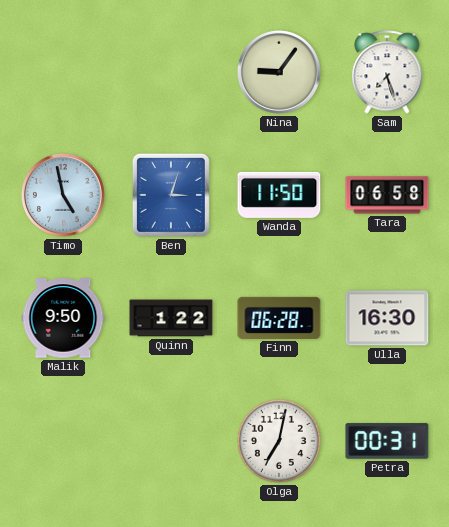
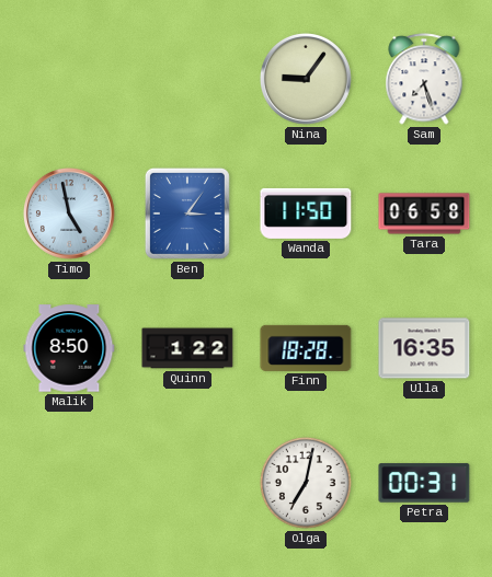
Ben: 3:03 -> 3:06 (187, 214)
Malik: 9:50 -> 8:50 (69, 348)
Finn: 06:28 -> 18:28 (306, 348)
Ulla: 16:30 -> 16:35 (424, 348)
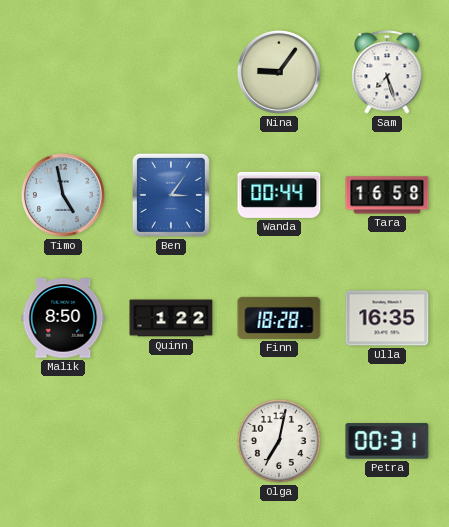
Wanda: 11:50 -> 00:44 (279, 195)
Tara: 06:58 -> 16:58 (387, 195)
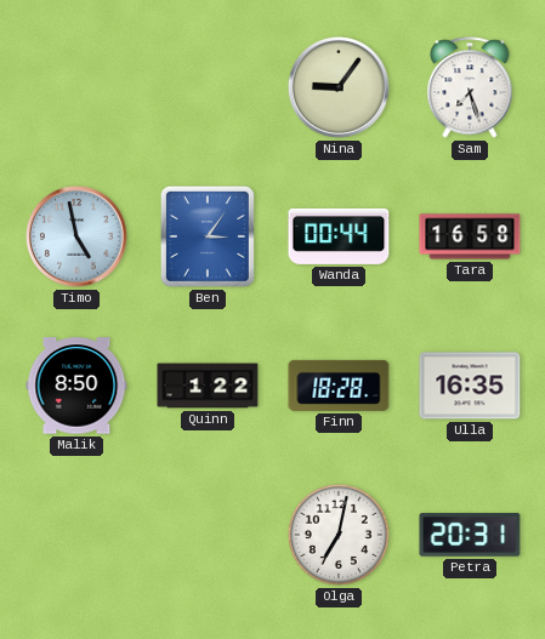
Petra: 00:31 -> 20:31 (470, 535)
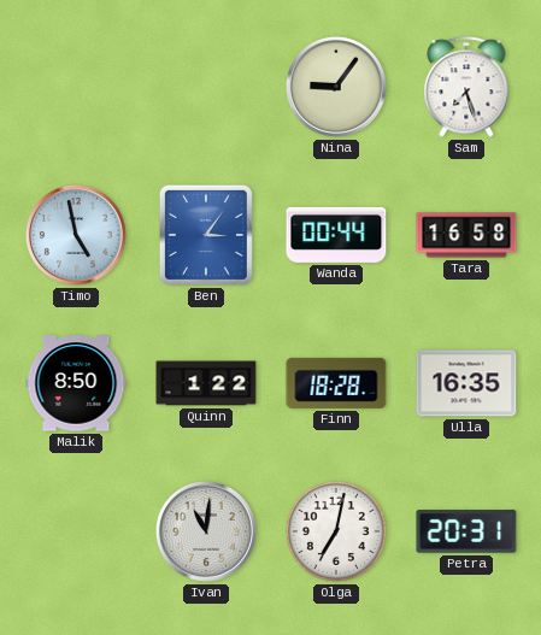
Ivan: none -> 11:01 (207, 533)
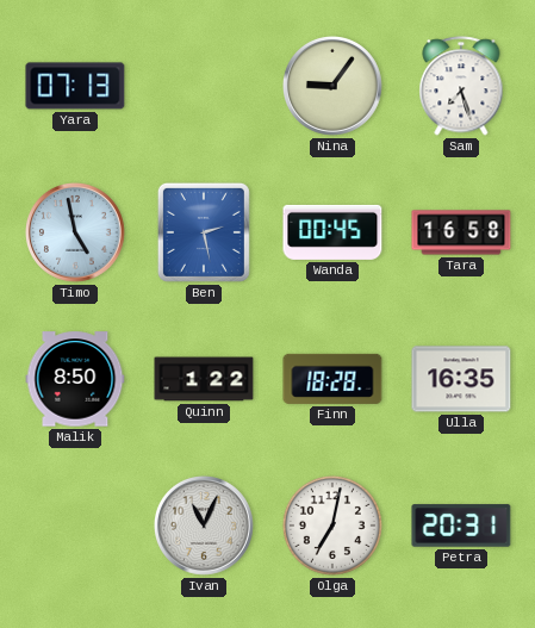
Yara: none -> 07:13 (75, 86)
Ben: 3:06 -> 2:28 (204, 232)
Wanda: 00:44 -> 00:45 (332, 232)
Ivan: 11:01 -> 11:04 (205, 527)
